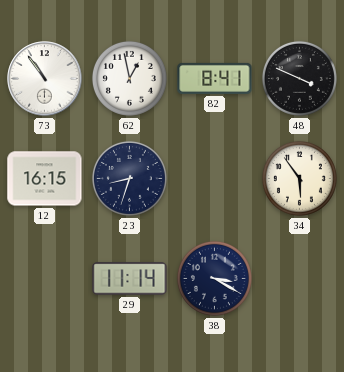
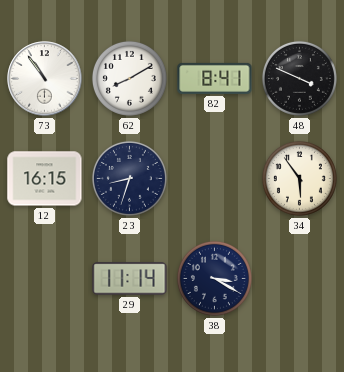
62: 12:58 -> 8:10 (129, 78)
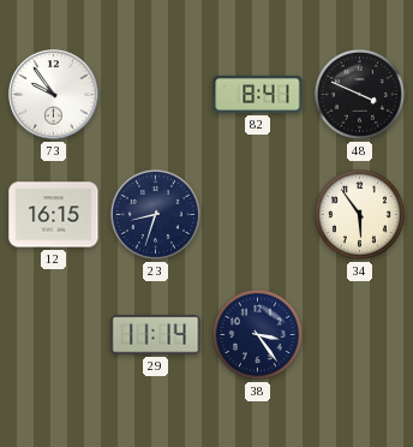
73: 10:54 -> 9:54 (54, 95)
62: 8:10 -> none (129, 78)
38: 3:20 -> 3:24 (257, 334)
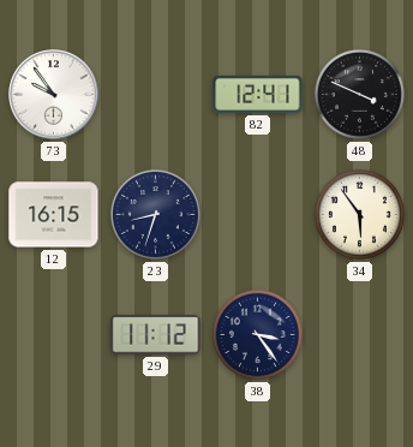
82: 8:41 -> 12:41 (258, 94)
29: 11:14 -> 11:12 (156, 335)
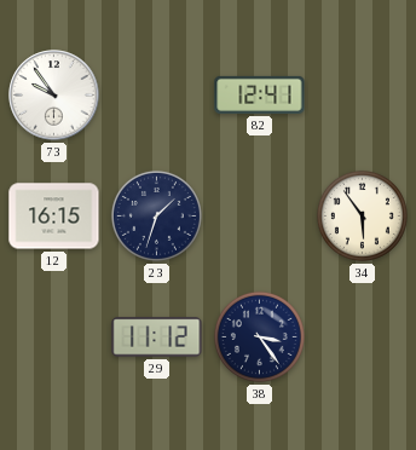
48: 3:49 -> none (359, 94)
23: 8:33 -> 1:33 (156, 215)
